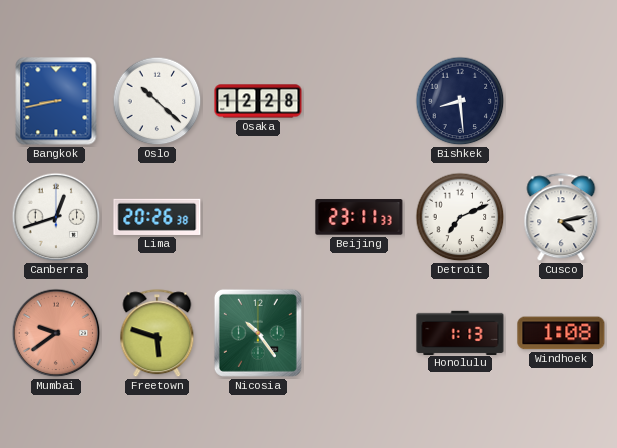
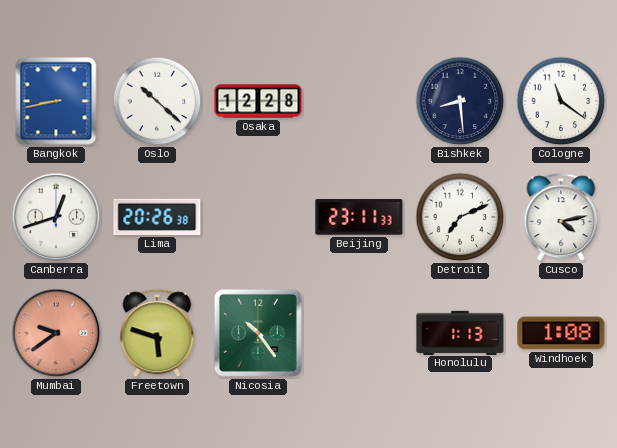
Cologne: none -> 11:21 (561, 101)
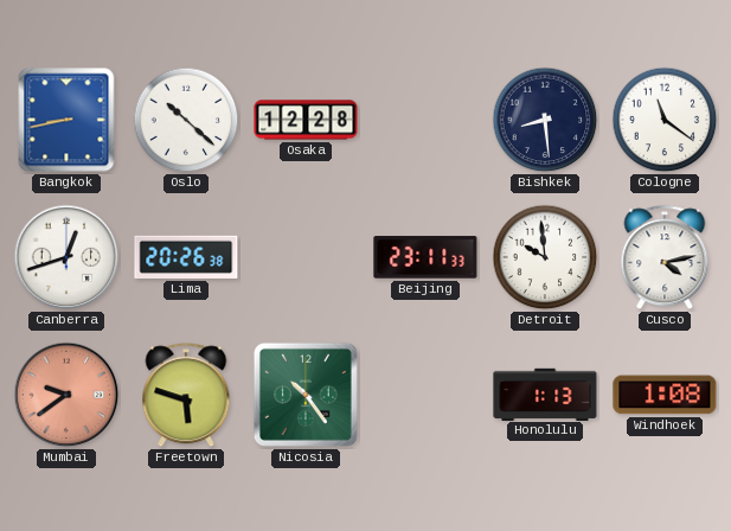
Detroit: 7:11 -> 9:59 (545, 257)
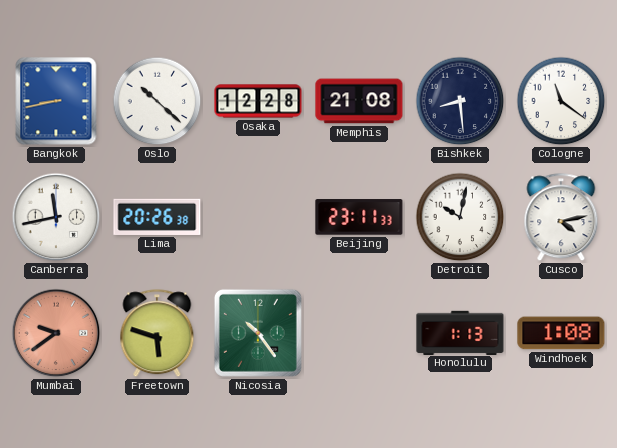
Memphis: none -> 21:08 (359, 101)
Canberra: 12:42 -> 11:43 (56, 217)
Detroit: 9:59 -> 10:02 (460, 217)
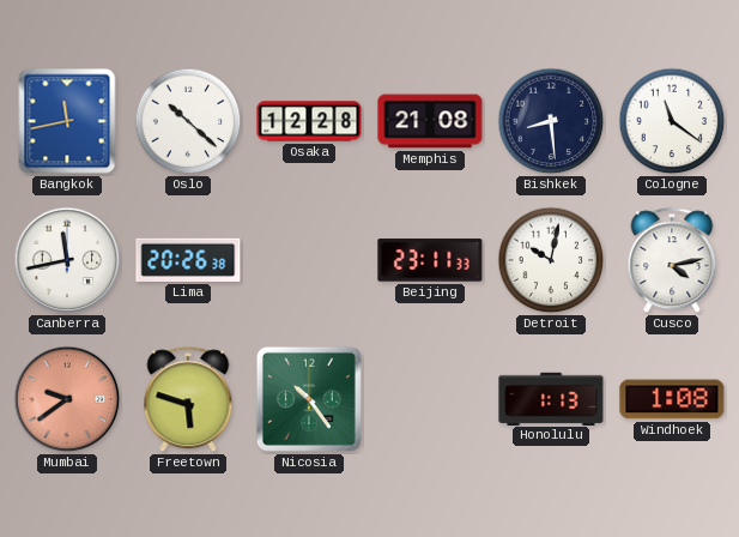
Bangkok: 8:43 -> 11:43 (67, 121)
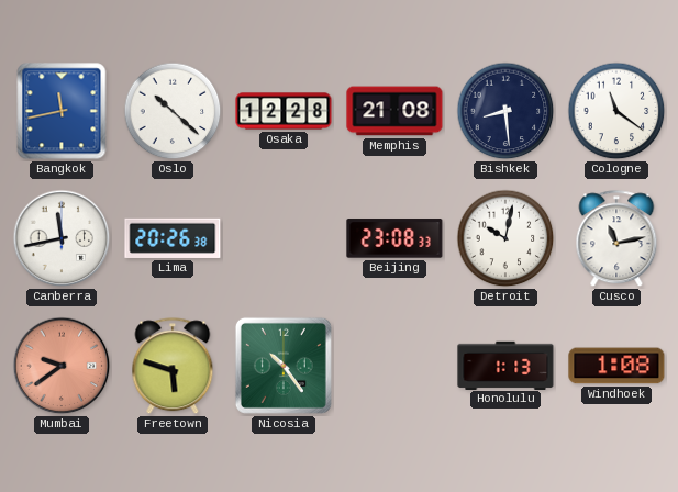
Beijing: 23:11 -> 23:08 (394, 238)
Cusco: 4:13 -> 11:13 (616, 239)
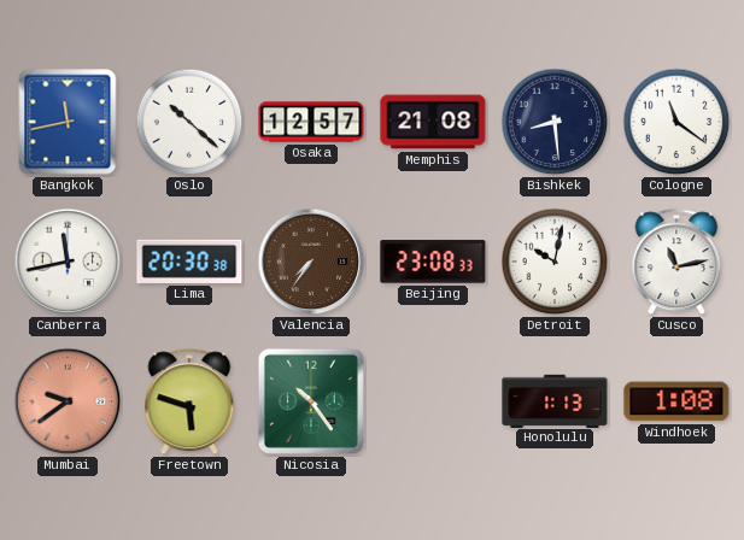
Osaka: 12:28 -> 12:57 (311, 122)
Lima: 20:26 -> 20:30 (189, 262)
Valencia: none -> 7:36 (311, 262)
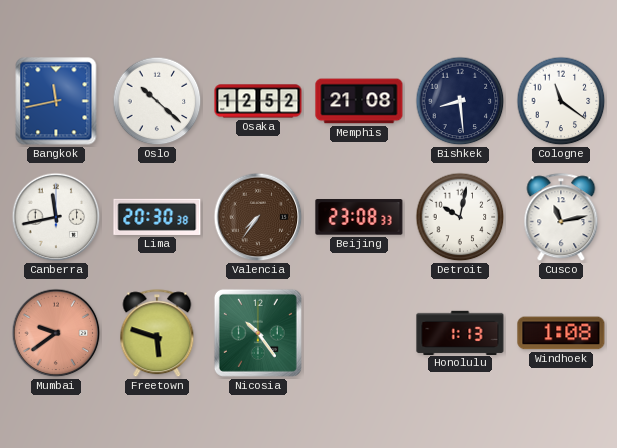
Osaka: 12:57 -> 12:52 (258, 101)
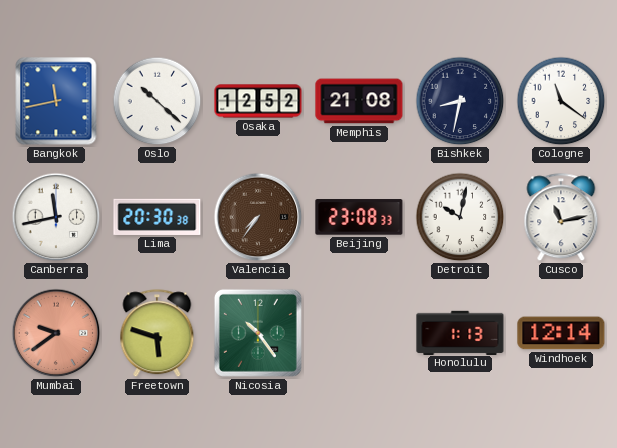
Bishkek: 8:29 -> 8:32 (460, 101)
Windhoek: 1:08 -> 12:14 (561, 333)
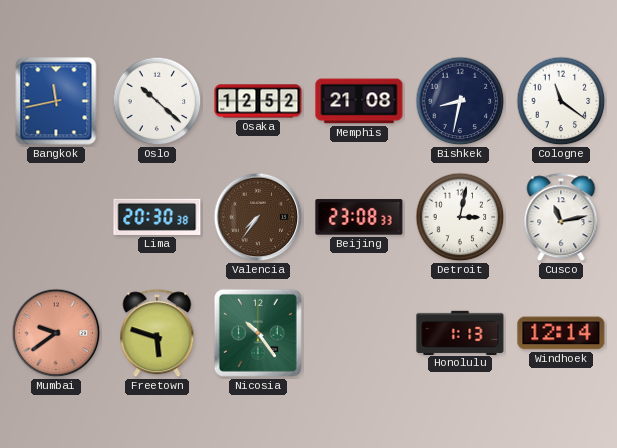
Canberra: 11:43 -> none (56, 217)
Detroit: 10:02 -> 3:02 (460, 217)
